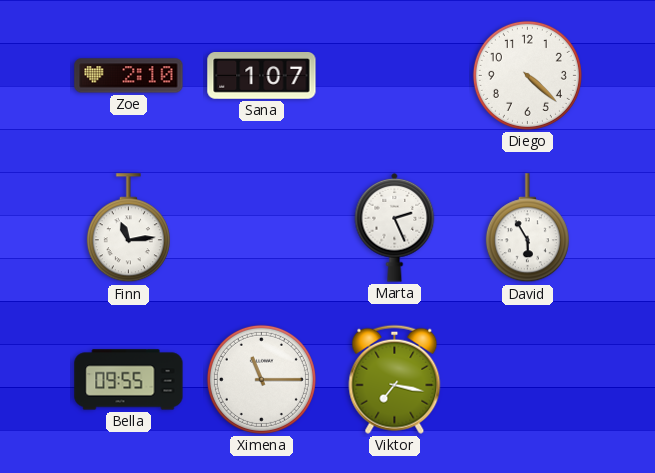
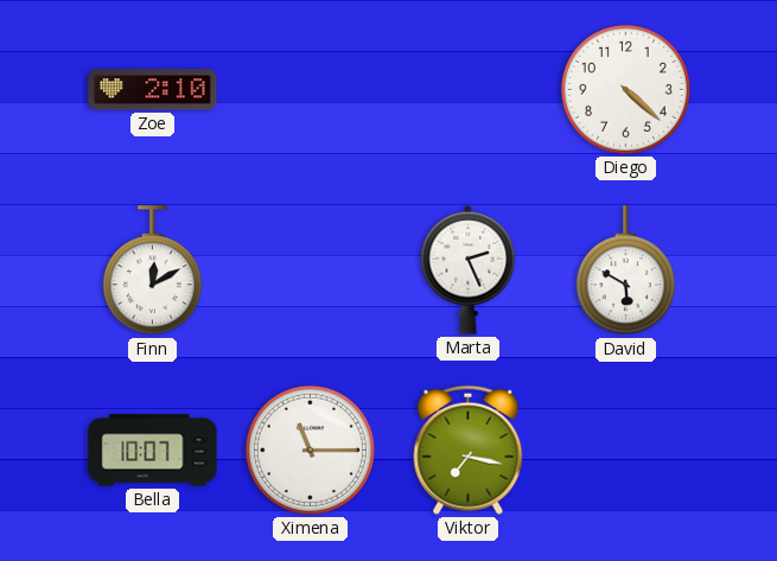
Sana: 1:07 -> none (262, 76)
Finn: 11:14 -> 12:10 (152, 270)
David: 5:55 -> 5:50 (625, 270)
Bella: 09:55 -> 10:07 (153, 451)
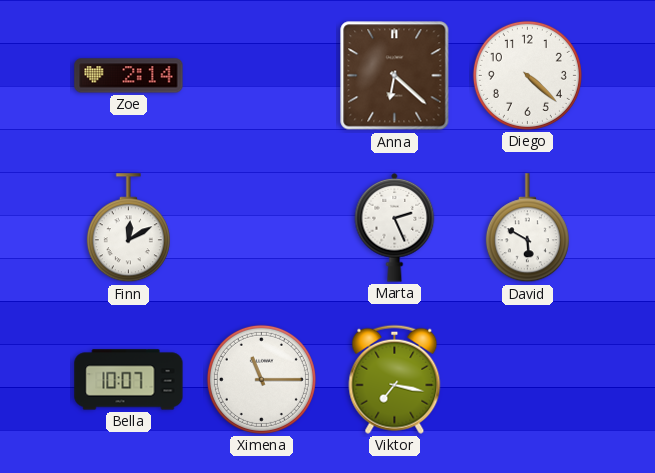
Zoe: 2:10 -> 2:14 (129, 76)
Anna: none -> 6:22 (395, 76)
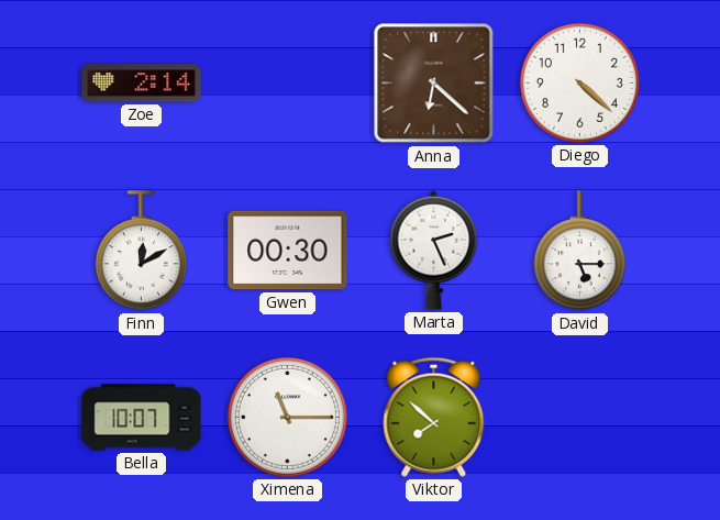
Gwen: none -> 00:30 (288, 251)
David: 5:50 -> 5:15 (579, 251)
Viktor: 7:17 -> 7:52 (434, 417)
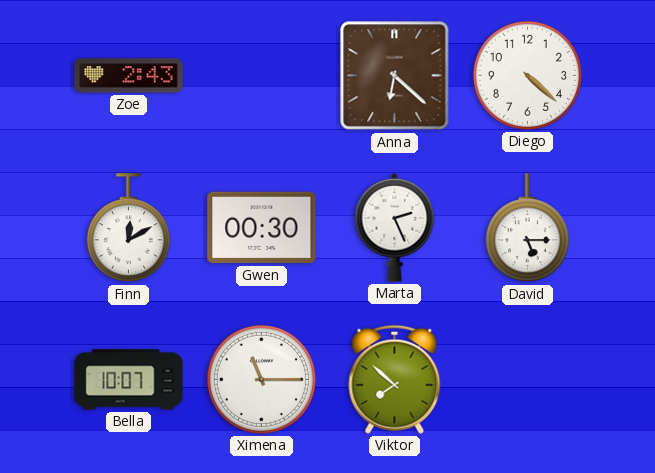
Zoe: 2:14 -> 2:43 (129, 76)
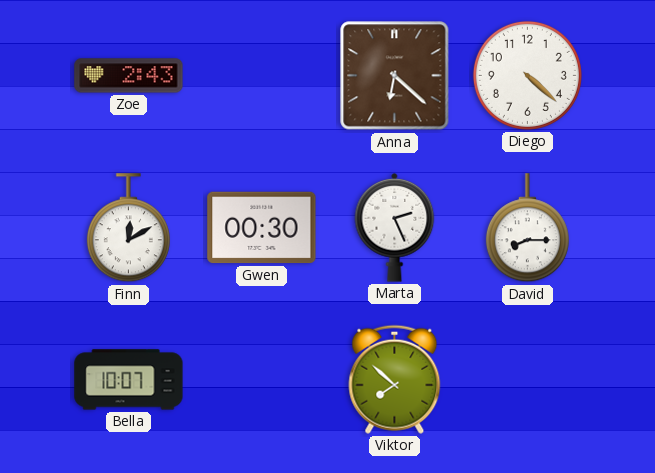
David: 5:15 -> 8:15 (527, 228)
Ximena: 11:15 -> none (261, 379)
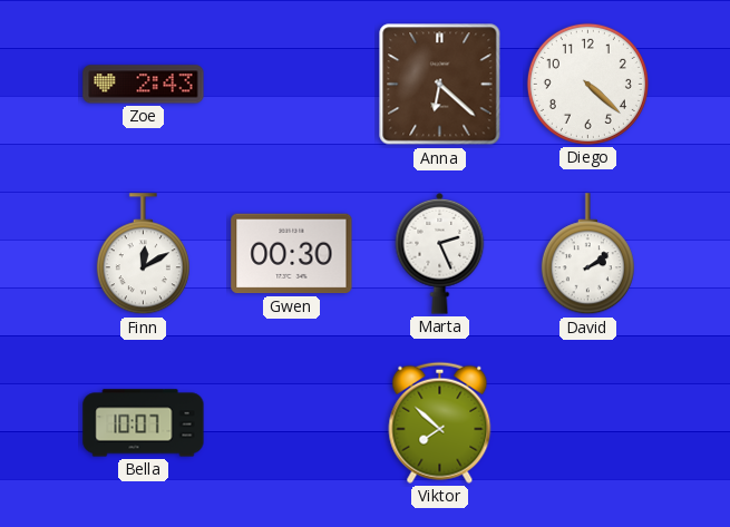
David: 8:15 -> 2:09 (587, 254)
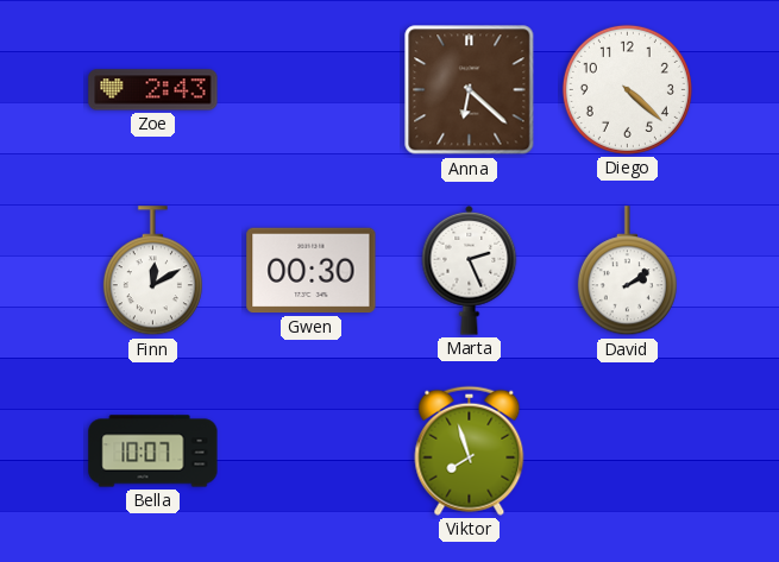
Viktor: 7:52 -> 7:57 (470, 450)
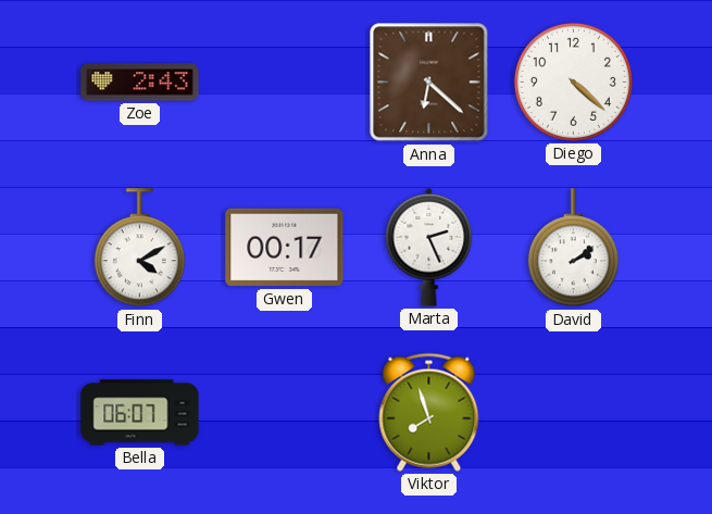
Finn: 12:10 -> 4:10 (139, 248)
Gwen: 00:30 -> 00:17 (285, 248)
Bella: 10:07 -> 06:07 (140, 413)
